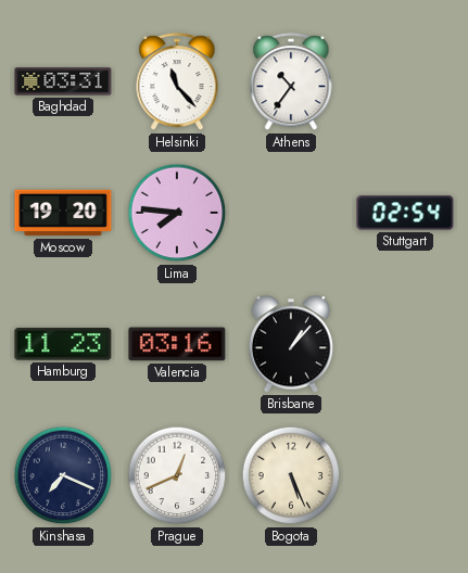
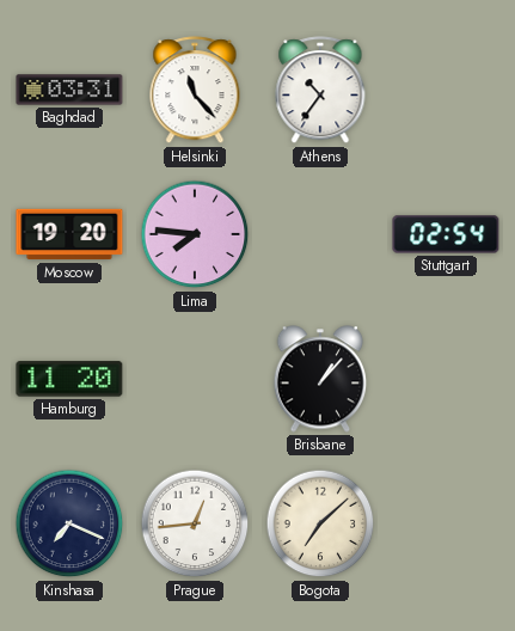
Hamburg: 11:23 -> 11:20 (69, 379)
Valencia: 03:16 -> none (177, 344)
Prague: 12:41 -> 12:44 (195, 523)
Bogota: 5:26 -> 7:08 (320, 523)
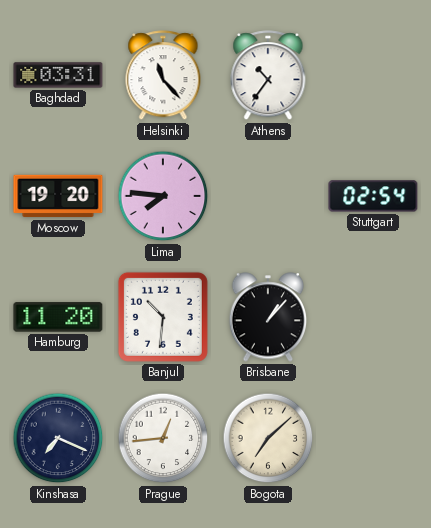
Banjul: none -> 10:31 (163, 317)
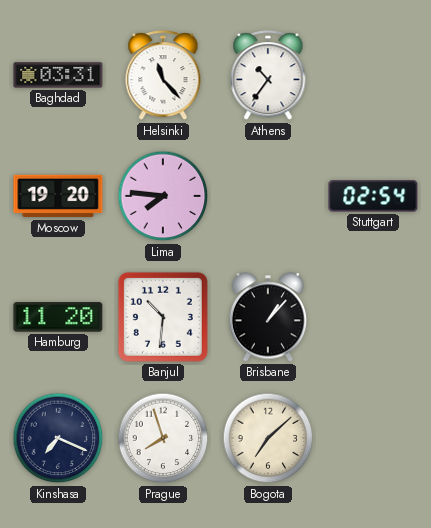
Prague: 12:44 -> 7:57 (163, 438)
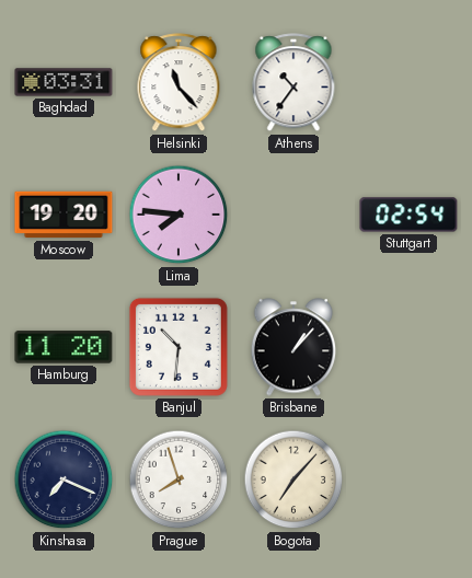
Bogota: 7:08 -> 7:07 (293, 479)
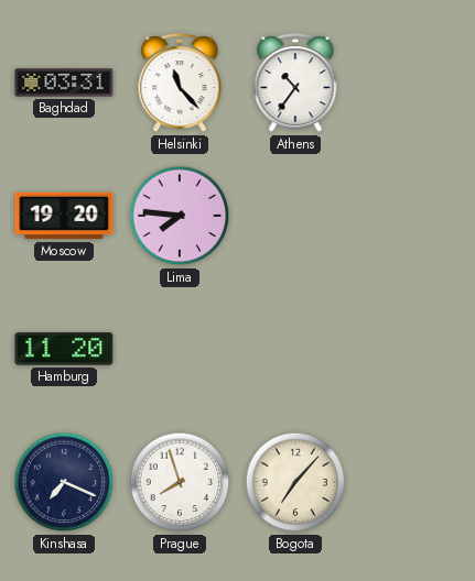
Stuttgart: 02:54 -> none (408, 215)
Banjul: 10:31 -> none (179, 347)
Brisbane: 1:07 -> none (293, 347)
